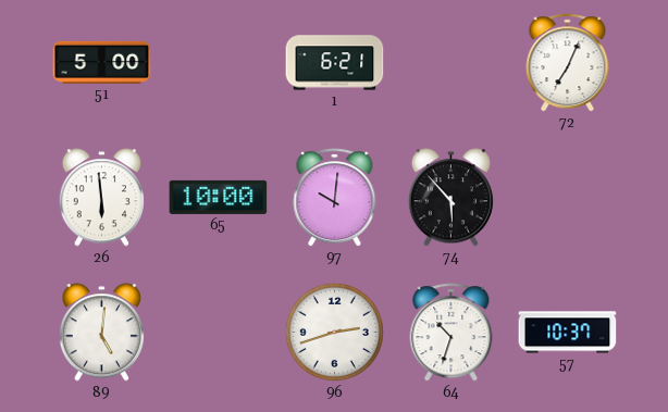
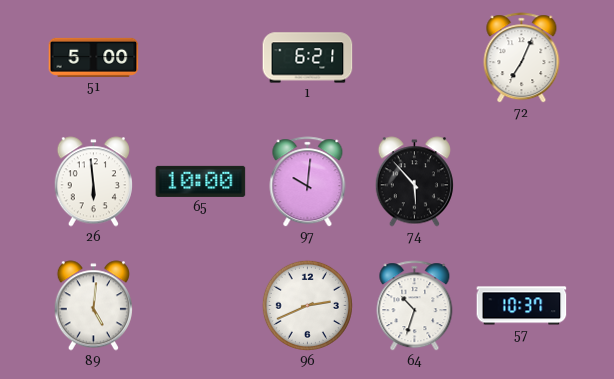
96: 2:42 -> 2:41 (307, 305)
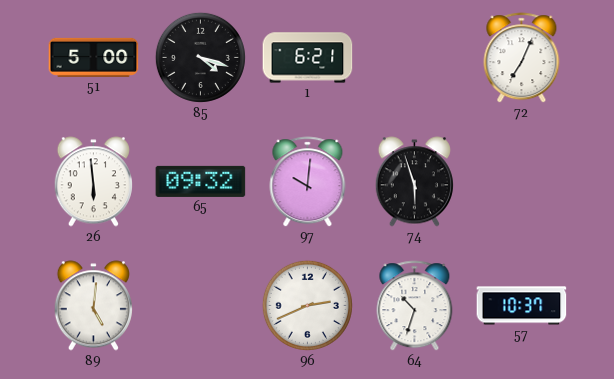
85: none -> 4:18 (200, 57)
65: 10:00 -> 09:32 (201, 181)
74: 5:53 -> 5:57 (414, 182)
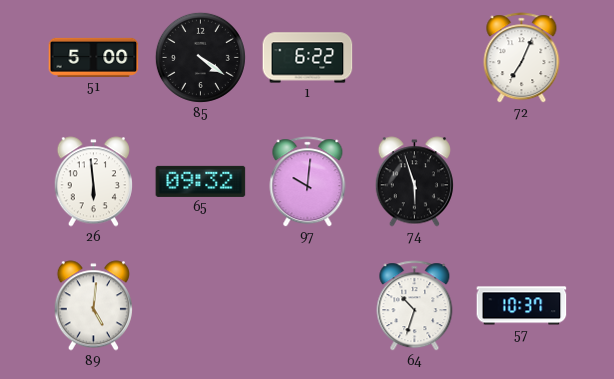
85: 4:18 -> 4:21 (200, 57)
1: 6:21 -> 6:22 (308, 58)
96: 2:41 -> none (307, 305)
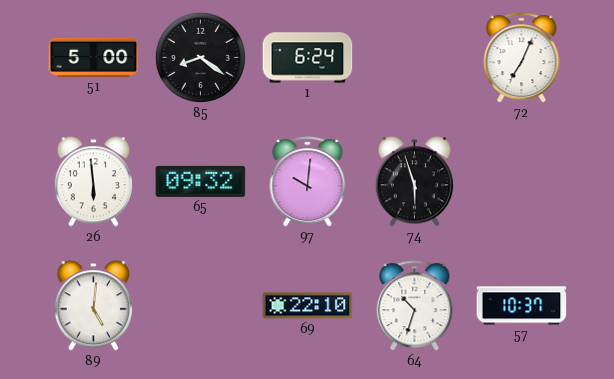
85: 4:21 -> 8:21 (200, 57)
1: 6:22 -> 6:24 (308, 58)
69: none -> 22:10 (308, 306)
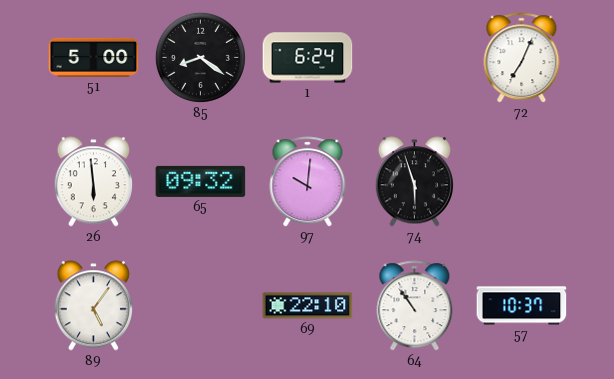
89: 5:01 -> 5:06 (93, 306)
64: 10:33 -> 10:54 (415, 306)
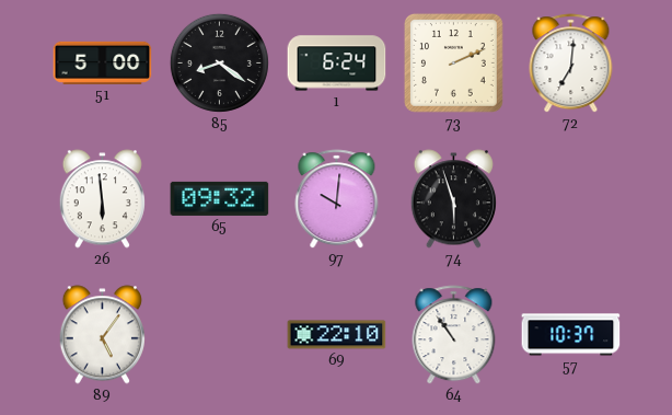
73: none -> 2:11 (454, 64)
72: 7:04 -> 7:01 (571, 64)
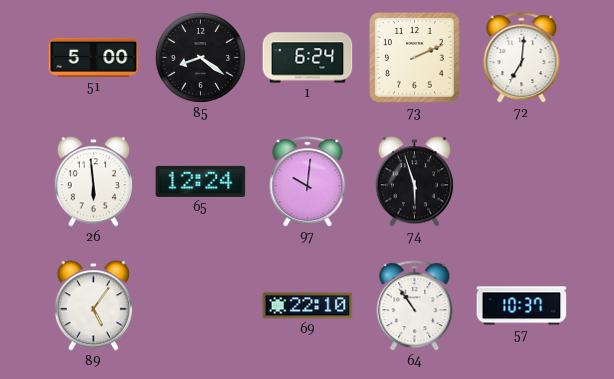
65: 09:32 -> 12:24 (201, 181)
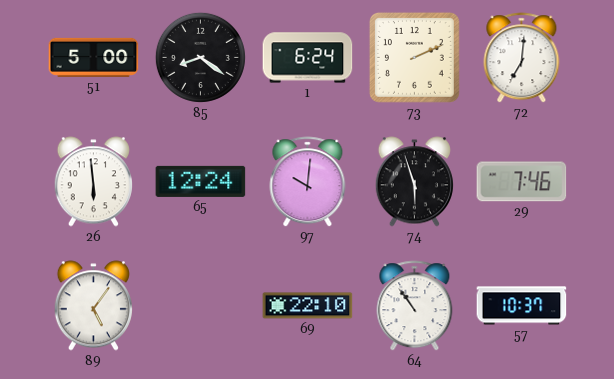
29: none -> 7:46 (522, 182)
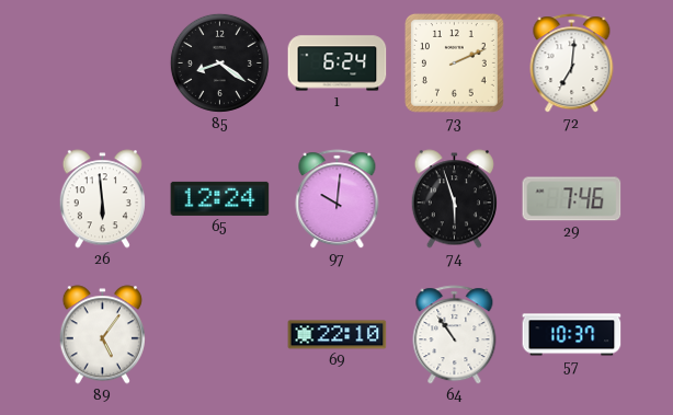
51: 5:00 -> none (94, 57)
